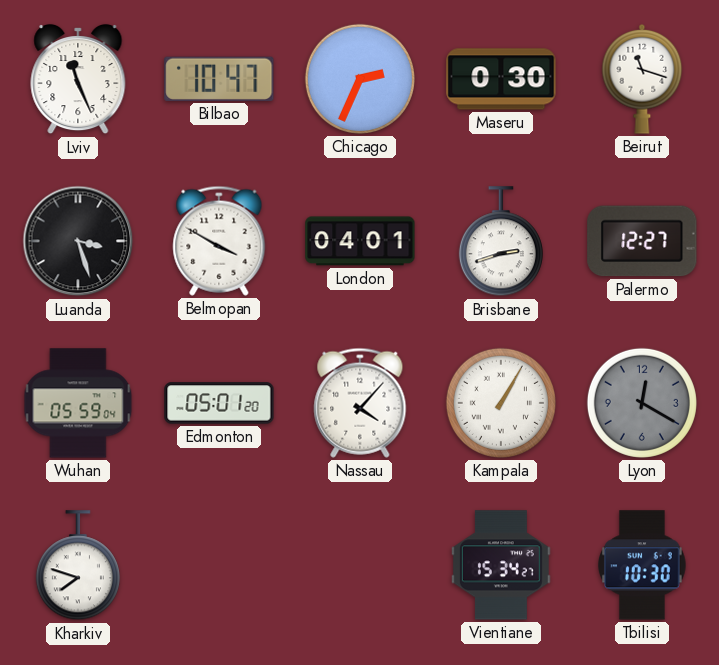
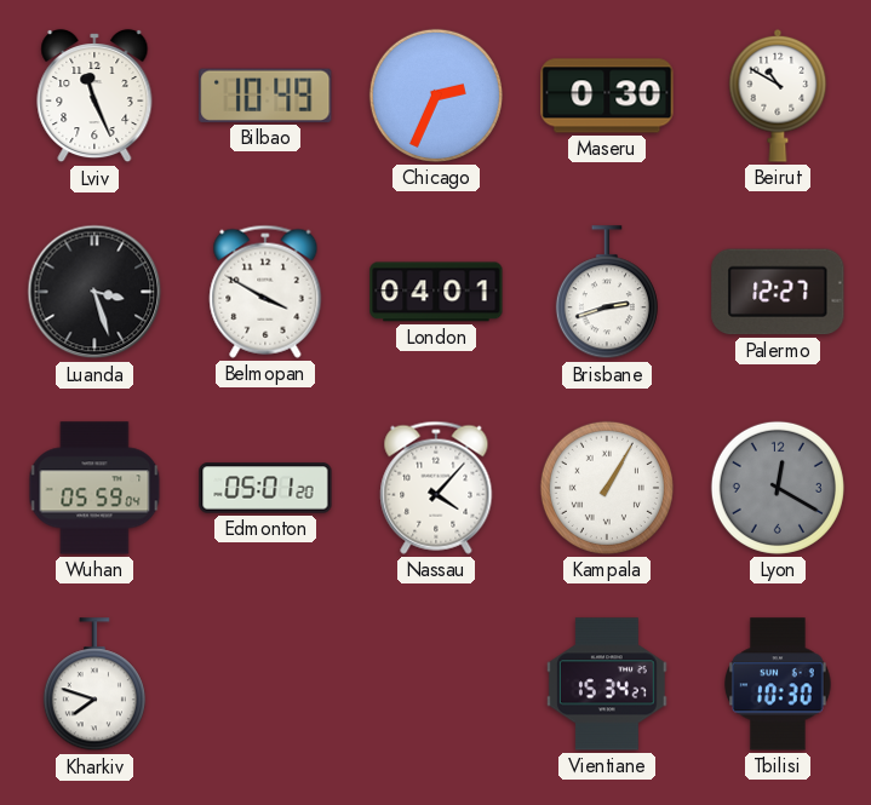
Bilbao: 10:47 -> 10:49 (265, 96)
Beirut: 11:18 -> 10:50 (778, 96)
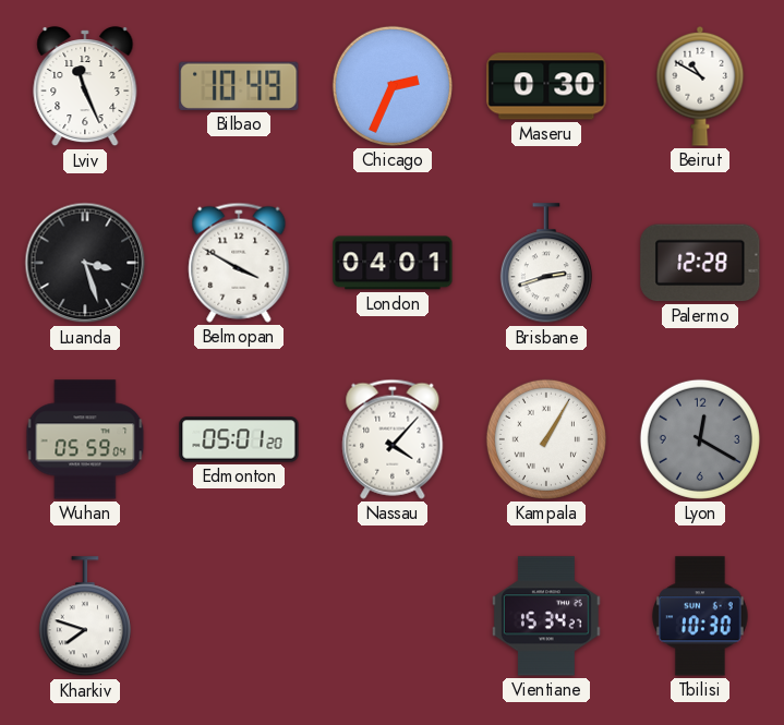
Palermo: 12:27 -> 12:28 (700, 263)
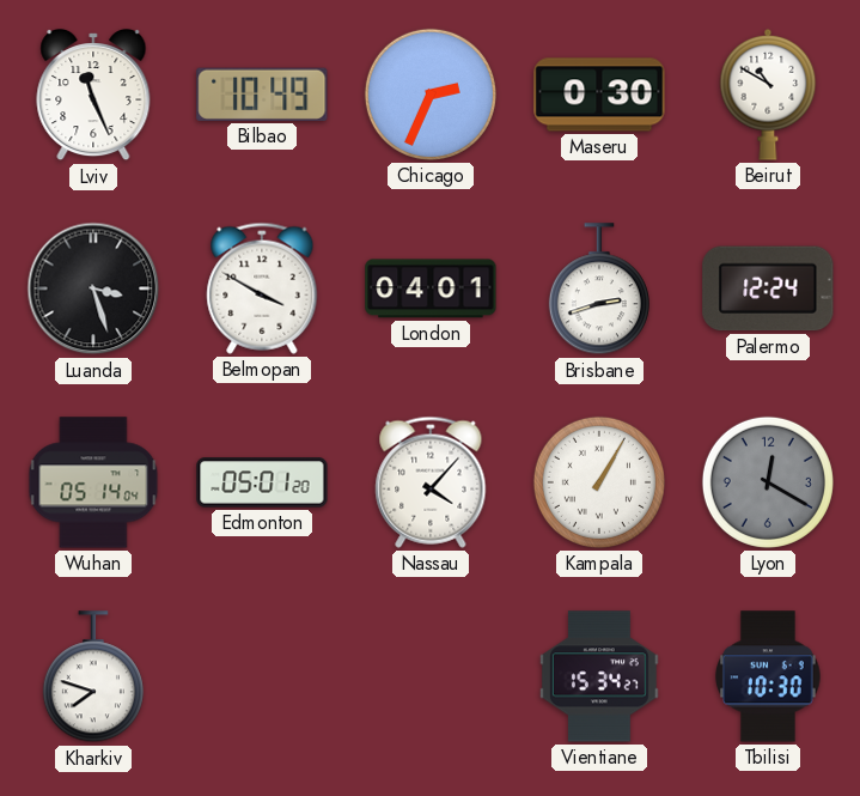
Palermo: 12:28 -> 12:24 (768, 288)
Wuhan: 05:59 -> 05:14 (93, 482)
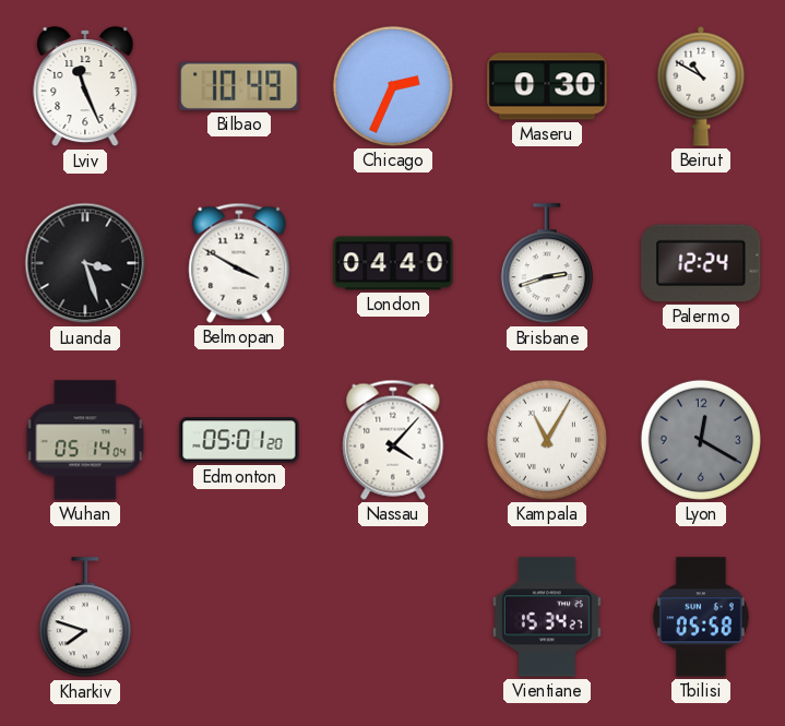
London: 04:01 -> 04:40 (393, 263)
Kampala: 1:05 -> 11:05 (547, 440)
Tbilisi: 10:30 -> 05:58 (702, 617)
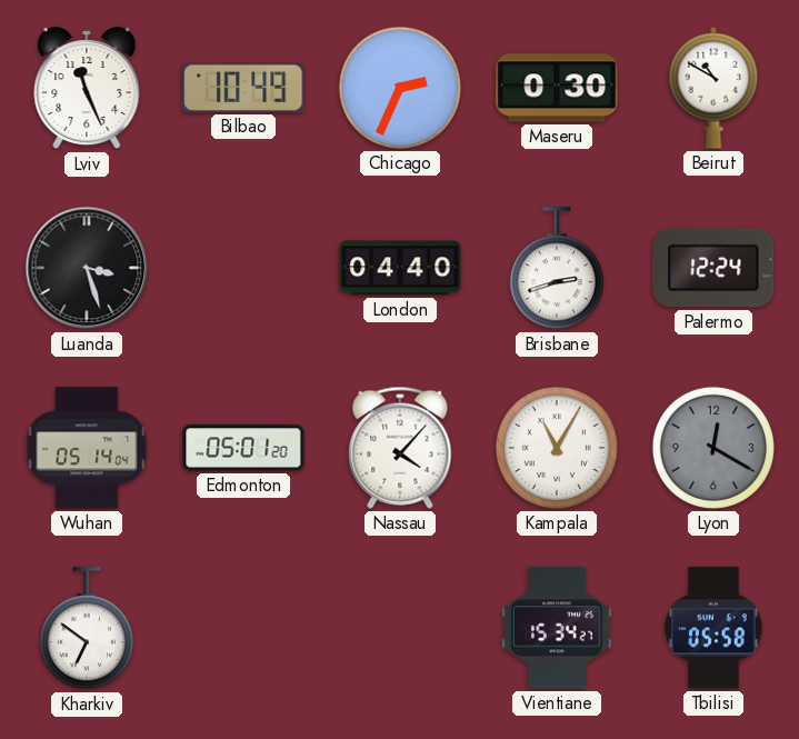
Belmopan: 3:50 -> none (239, 263)
Kharkiv: 7:48 -> 6:51 (87, 629)
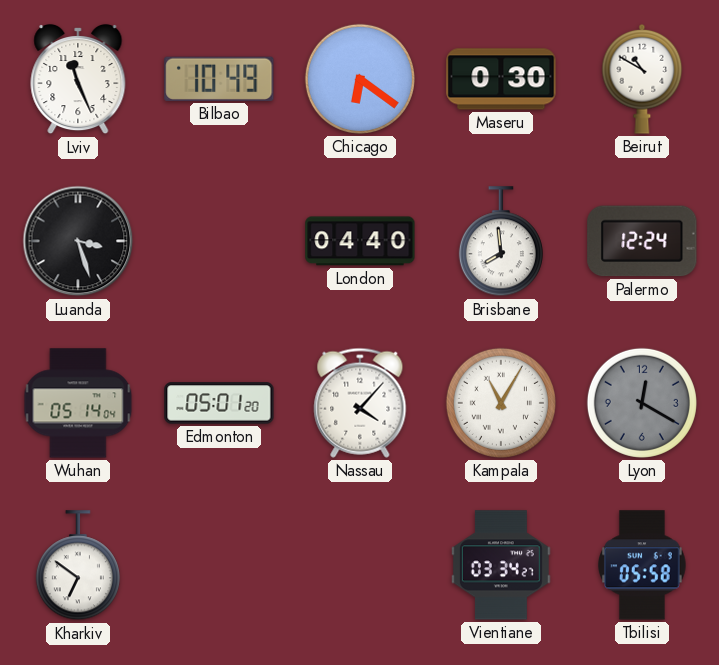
Chicago: 2:34 -> 6:21 (360, 79)
Brisbane: 2:42 -> 7:59 (501, 242)
Vientiane: 15:34 -> 03:34 (501, 565)
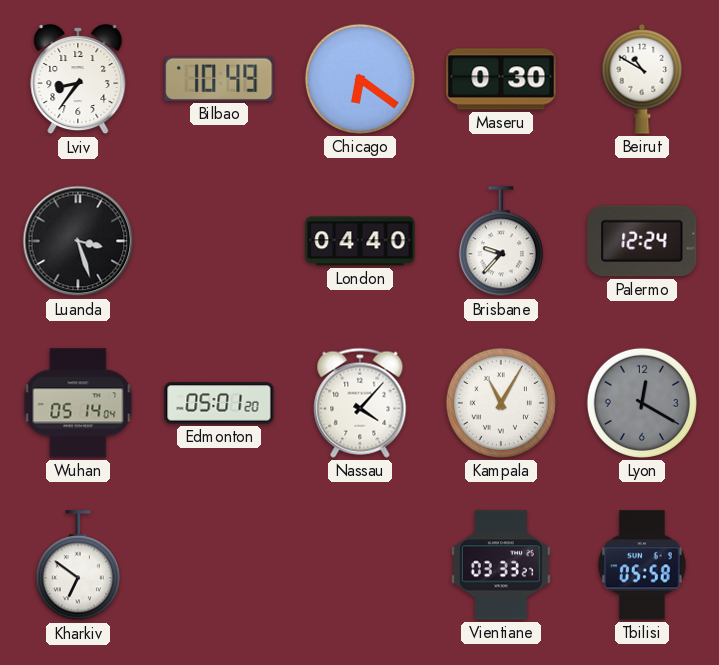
Lviv: 11:26 -> 8:36 (78, 79)
Brisbane: 7:59 -> 9:37 (501, 242)
Vientiane: 03:34 -> 03:33 (501, 565)
